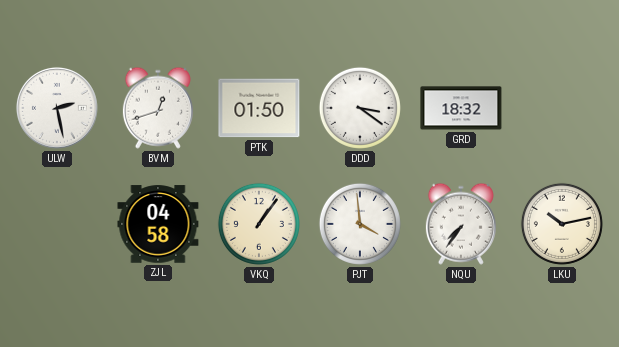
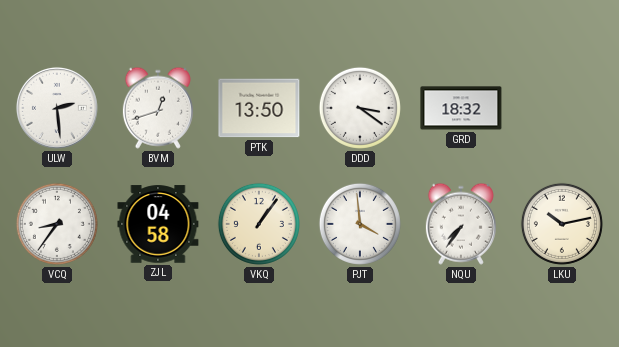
ULW: 2:28 -> 2:29 (57, 108)
PTK: 01:50 -> 13:50 (259, 108)
VCQ: none -> 8:36 (57, 224)
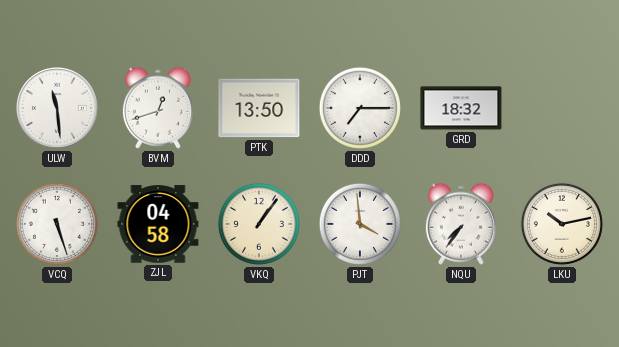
ULW: 2:29 -> 11:29 (57, 108)
DDD: 3:21 -> 7:15 (360, 108)
VCQ: 8:36 -> 5:27 (57, 224)
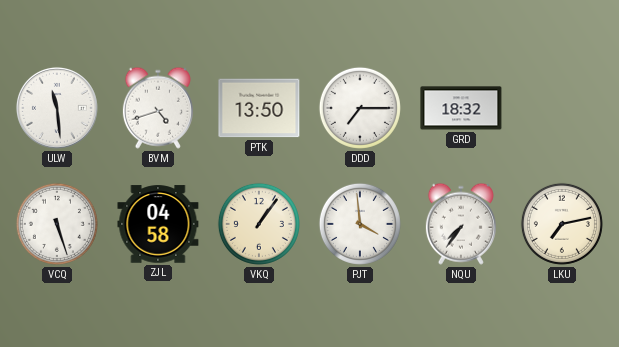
BVM: 12:42 -> 4:42 (158, 108)
LKU: 10:13 -> 7:13 (562, 224)
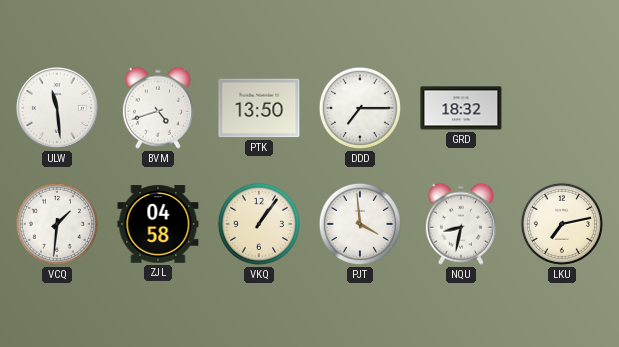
VCQ: 5:27 -> 1:31 (57, 224)
NQU: 7:36 -> 8:32 (461, 224)
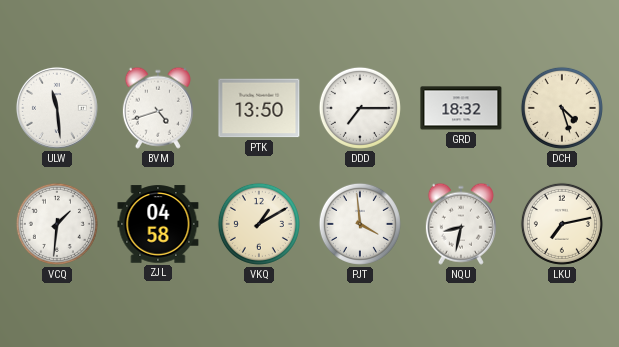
DCH: none -> 4:27 (562, 108)
VKQ: 1:06 -> 1:10 (259, 224)
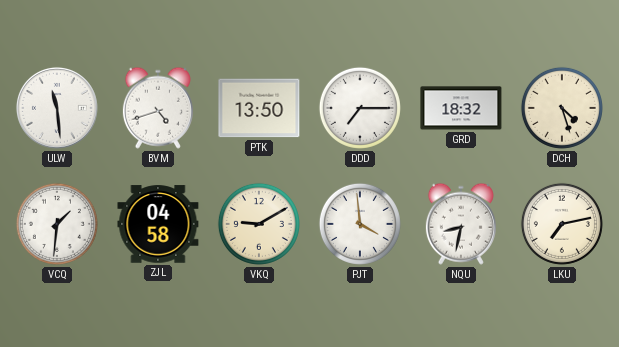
VKQ: 1:10 -> 9:10 (259, 224)
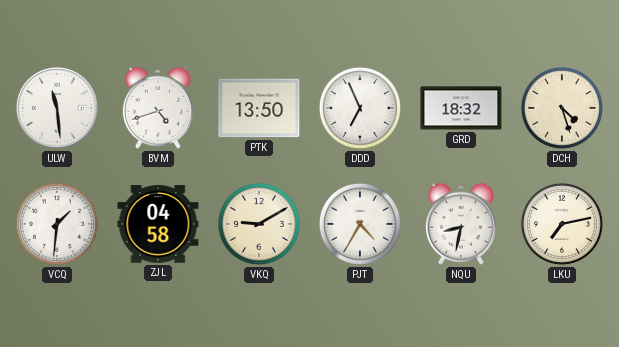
DDD: 7:15 -> 6:56 (360, 108)
PJT: 3:59 -> 4:35 (360, 224)
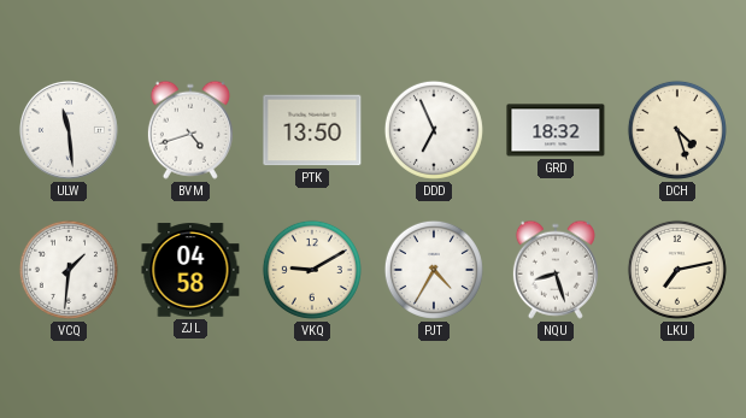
NQU: 8:32 -> 8:27 (556, 270)
